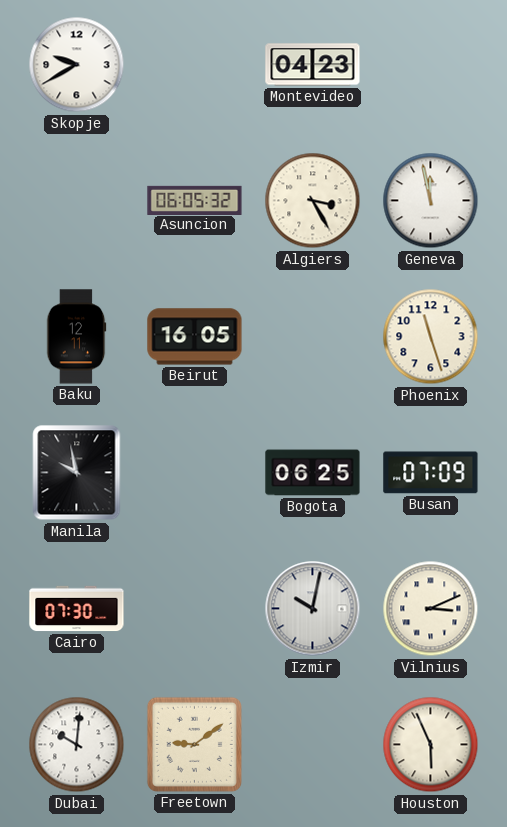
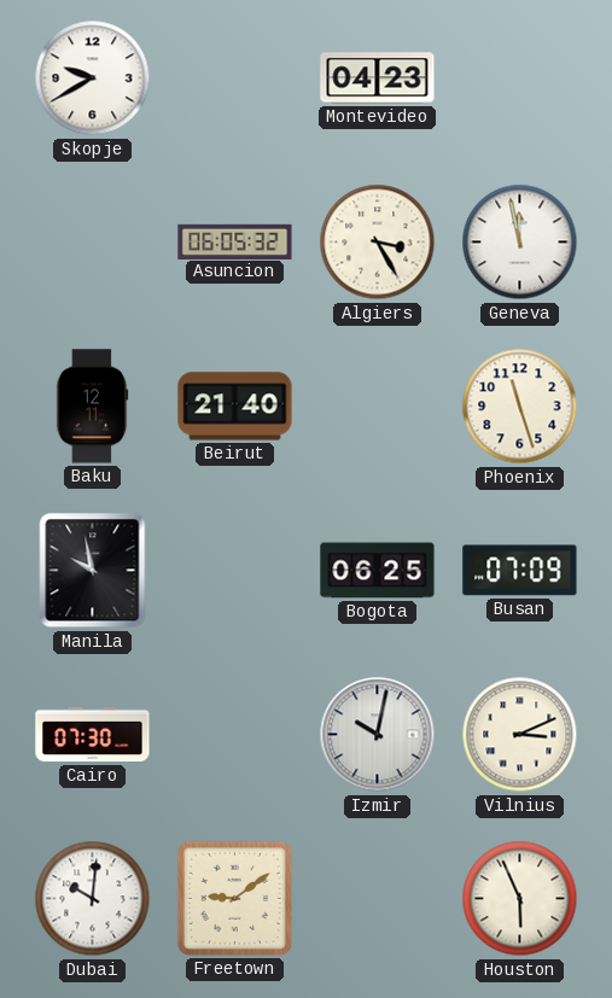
Beirut: 16:05 -> 21:40 (235, 407)
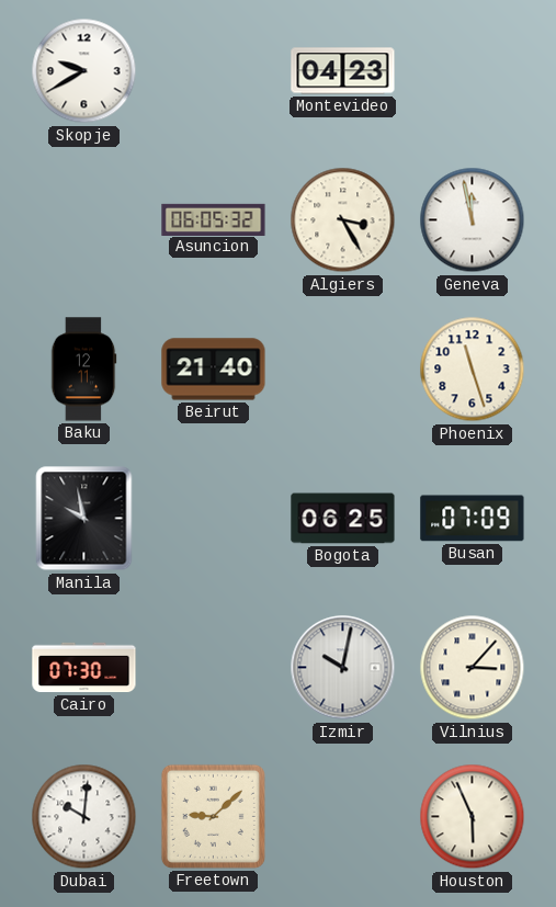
Vilnius: 3:11 -> 3:07 (473, 668)
Freetown: 9:09 -> 9:08 (213, 816)
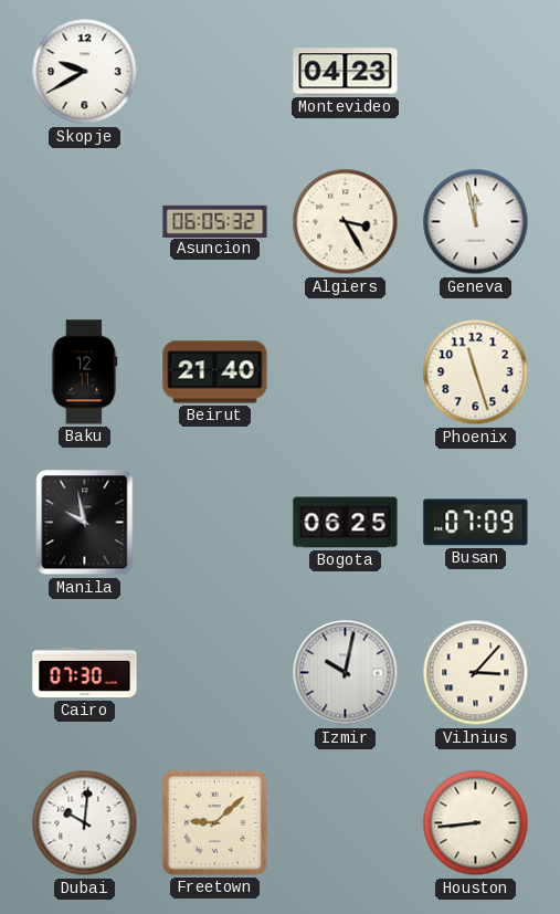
Houston: 5:56 -> 8:44 (476, 823)
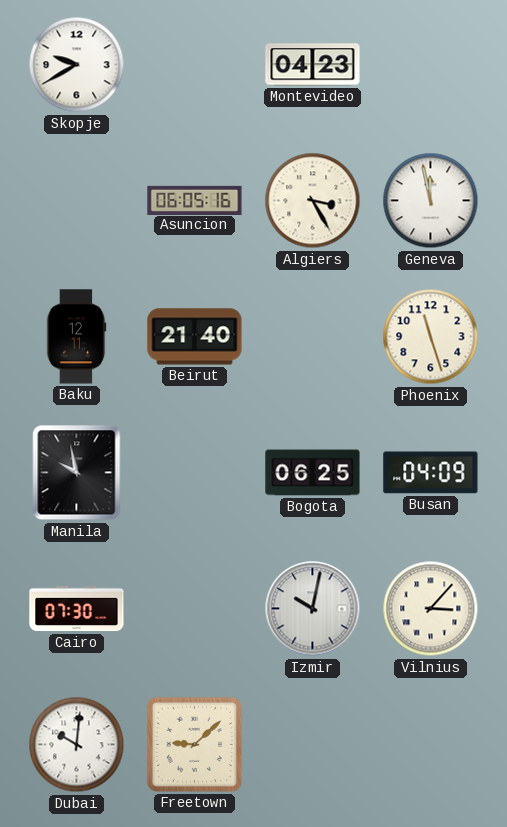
Asuncion: 06:05:32 -> 06:05:16 (195, 200)
Busan: 07:09 -> 04:09 (431, 473)
Houston: 8:44 -> none (476, 823)
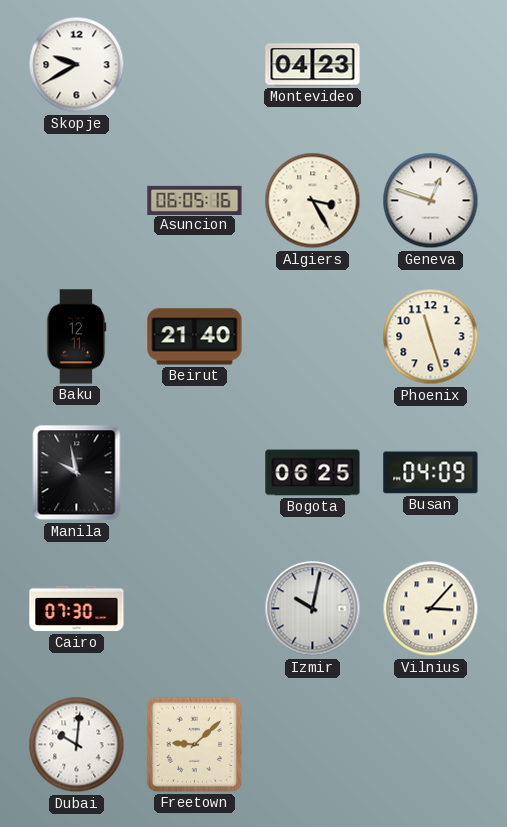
Geneva: 11:58 -> 12:48 (431, 201)
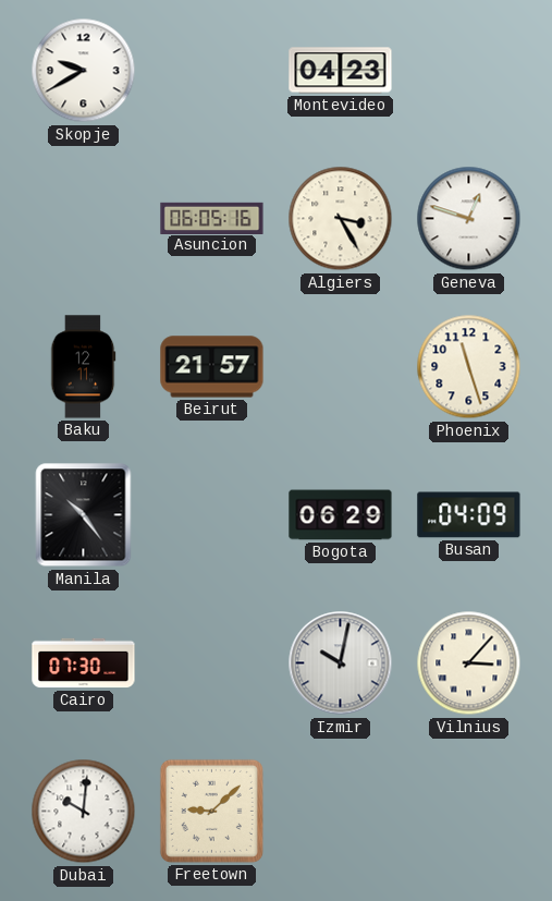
Beirut: 21:40 -> 21:57 (212, 367)
Manila: 9:58 -> 10:24 (84, 515)
Bogota: 06:25 -> 06:29 (341, 515)
